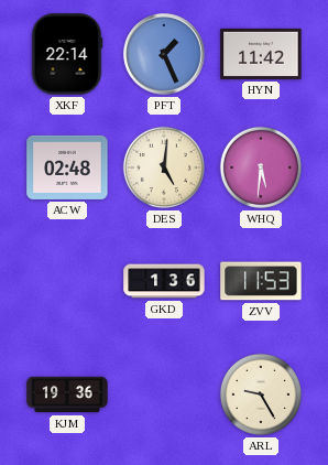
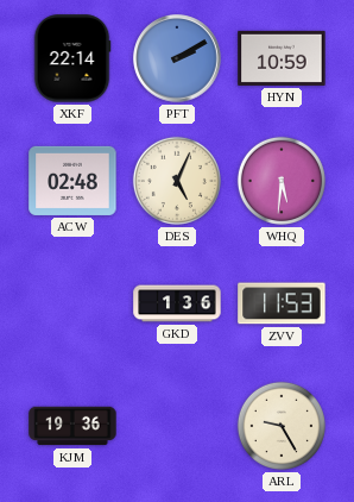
PFT: 1:26 -> 2:10 (177, 58)
HYN: 11:42 -> 10:59 (282, 58)
DES: 5:01 -> 5:04 (177, 181)
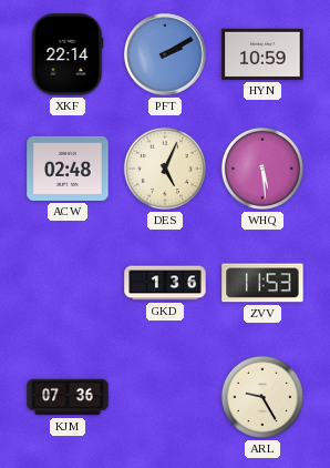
WHQ: 5:31 -> 5:29 (262, 169)
KJM: 19:36 -> 07:36 (68, 397)
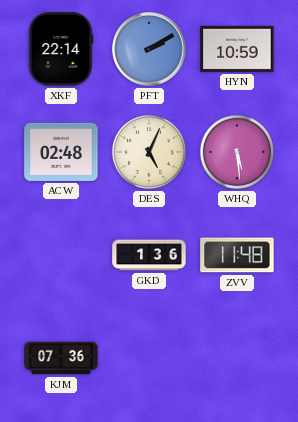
ZVV: 11:53 -> 11:48 (237, 255)
ARL: 9:25 -> none (262, 397)
